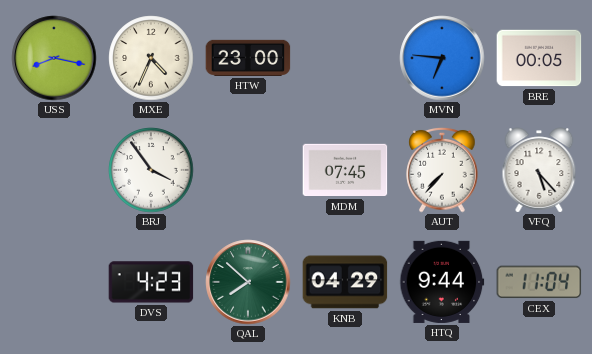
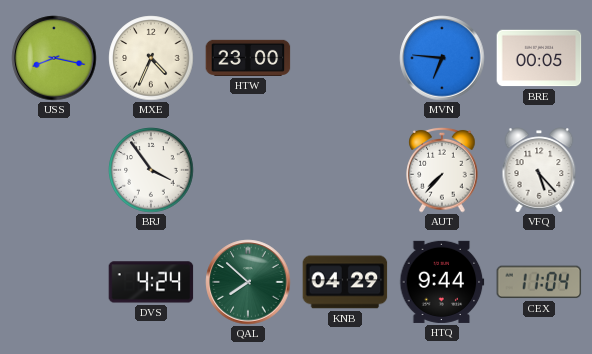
MDM: 07:45 -> none (345, 170)
DVS: 4:23 -> 4:24 (151, 282)
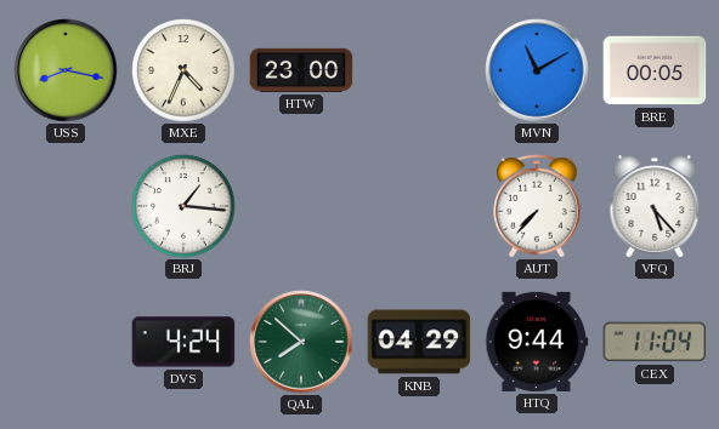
MVN: 6:46 -> 11:10 (537, 70)
BRJ: 3:54 -> 1:16 (183, 206)
